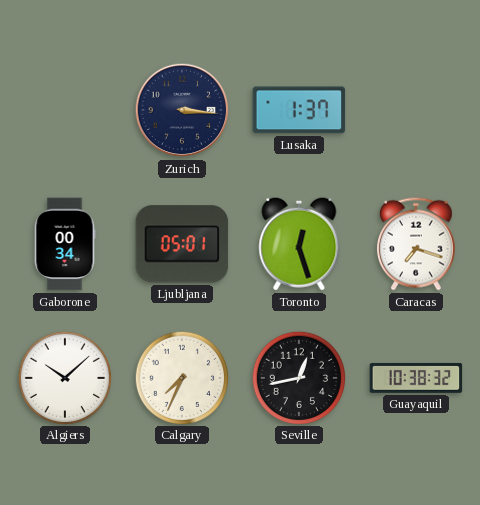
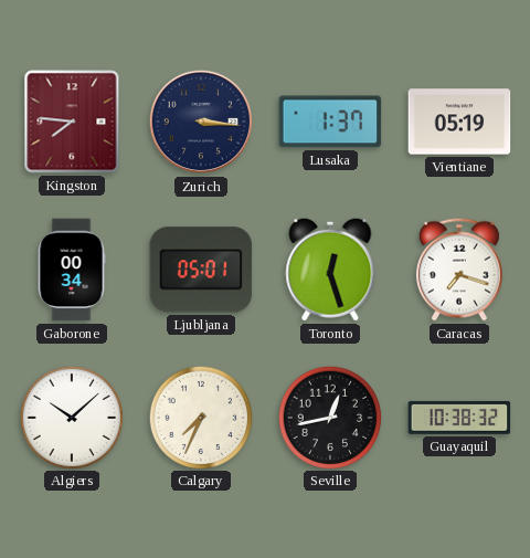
Kingston: none -> 7:46 (72, 122)
Vientiane: none -> 05:19 (459, 122)
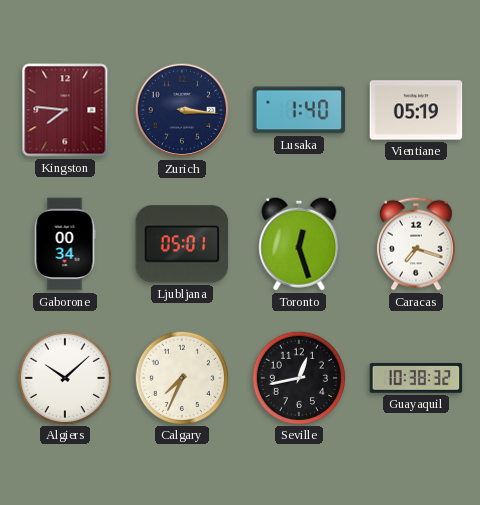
Lusaka: 1:37 -> 1:40 (299, 110)
